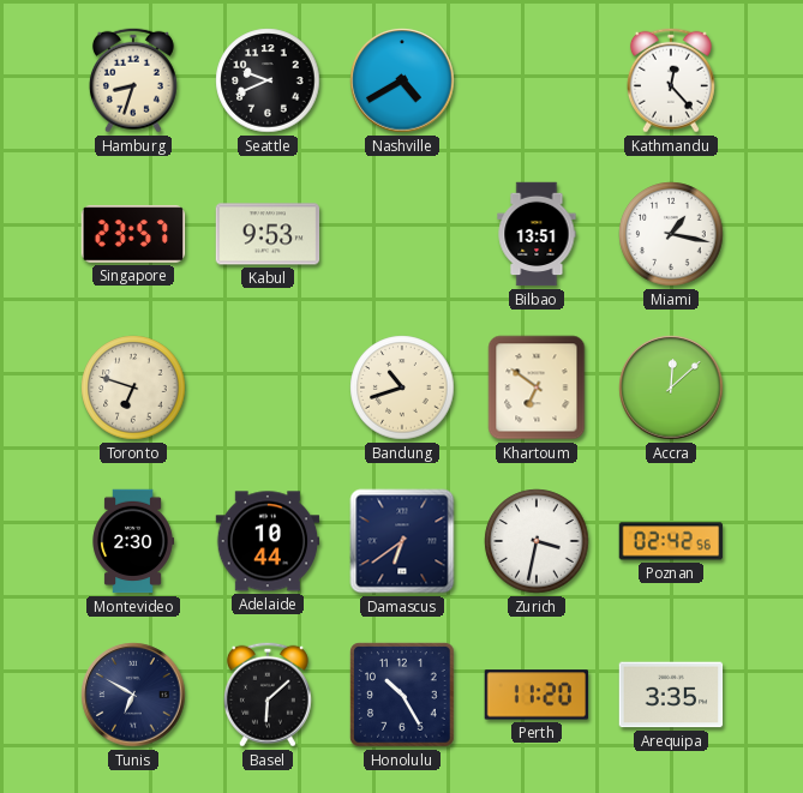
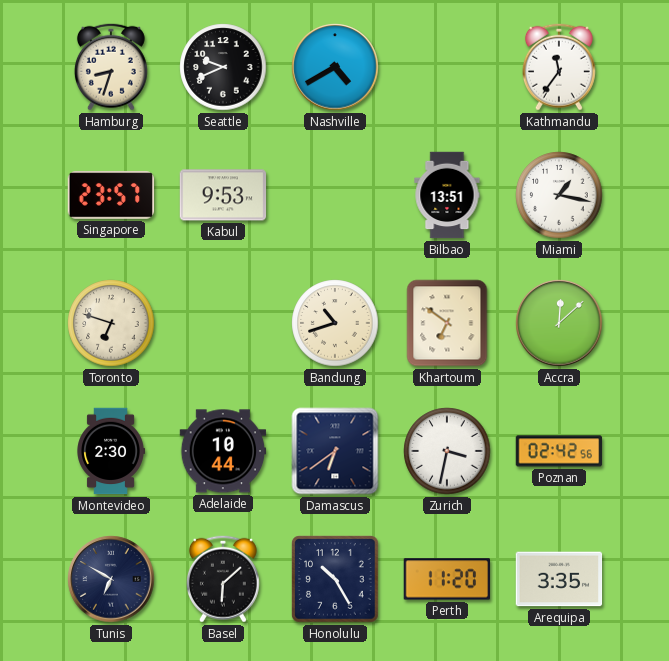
Kathmandu: 12:23 -> 11:36 (559, 67)
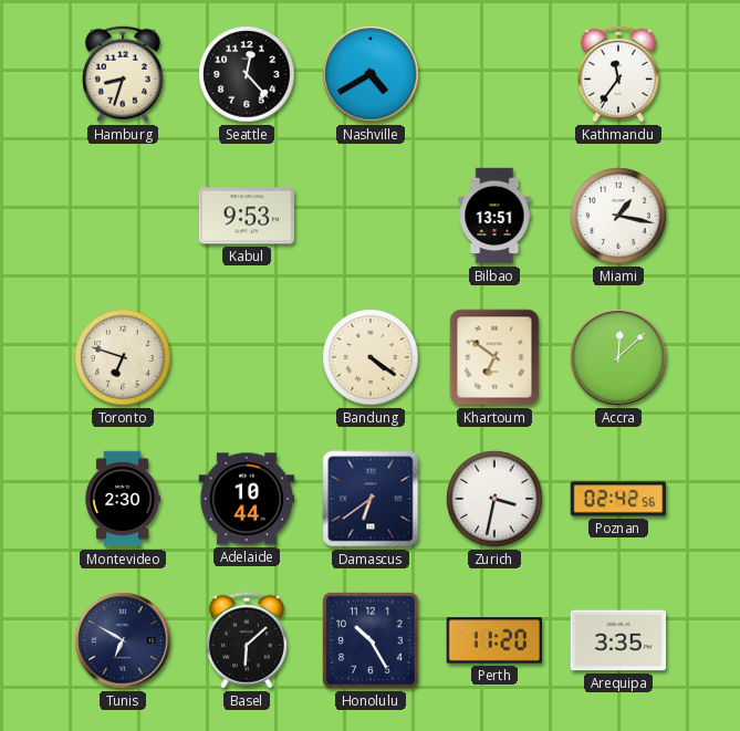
Seattle: 9:41 -> 12:23 (247, 74)
Singapore: 23:57 -> none (111, 195)
Bandung: 10:42 -> 4:21 (371, 357)
